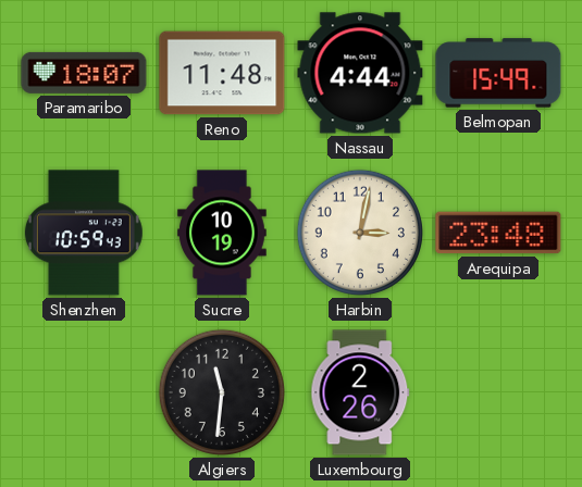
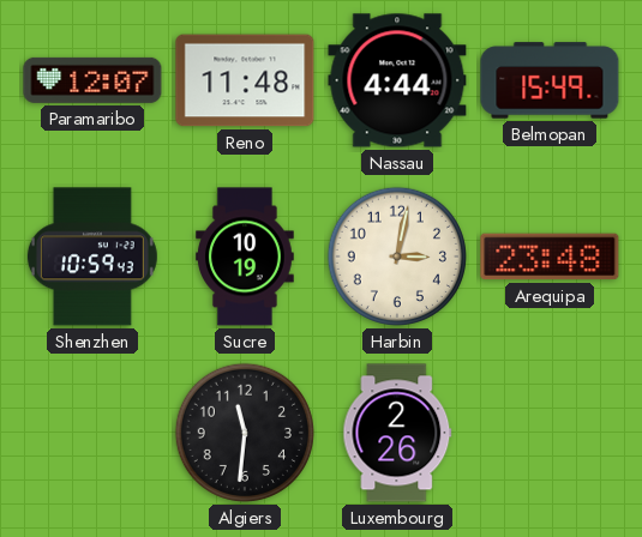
Paramaribo: 18:07 -> 12:07 (92, 80)
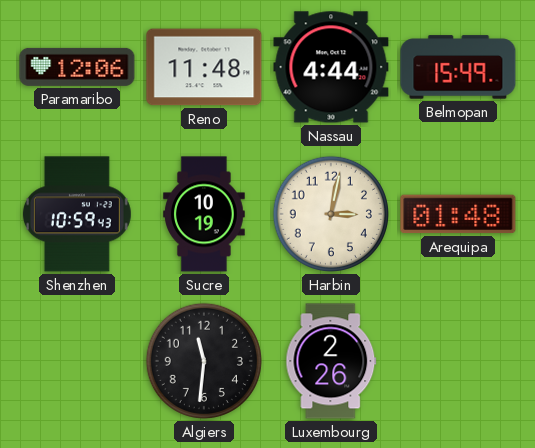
Paramaribo: 12:07 -> 12:06 (77, 67)
Arequipa: 23:48 -> 01:48 (458, 214)
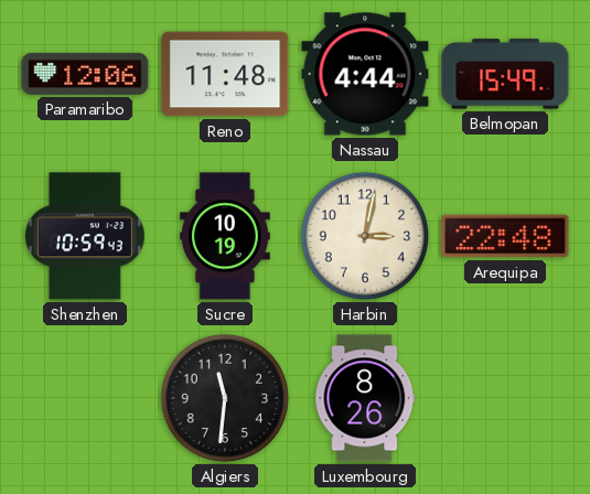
Arequipa: 01:48 -> 22:48 (505, 236)
Luxembourg: 2:26 -> 8:26 (365, 398)
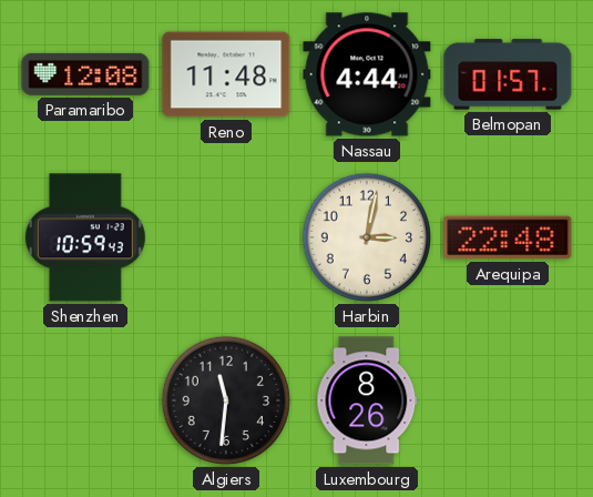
Paramaribo: 12:06 -> 12:08 (85, 74)
Belmopan: 15:49 -> 01:57 (508, 74)
Sucre: 10:19 -> none (225, 236)
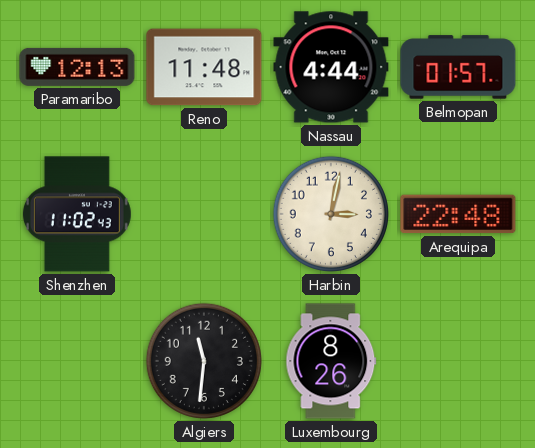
Paramaribo: 12:08 -> 12:13 (77, 67)
Shenzhen: 10:59 -> 11:02 (77, 214)
